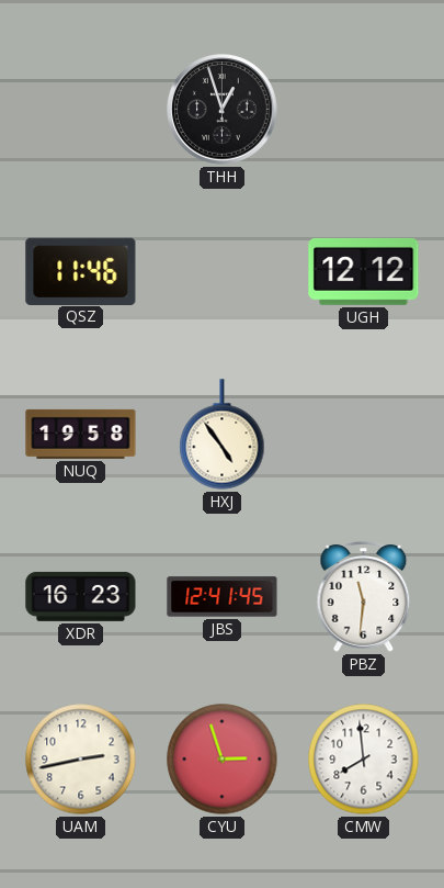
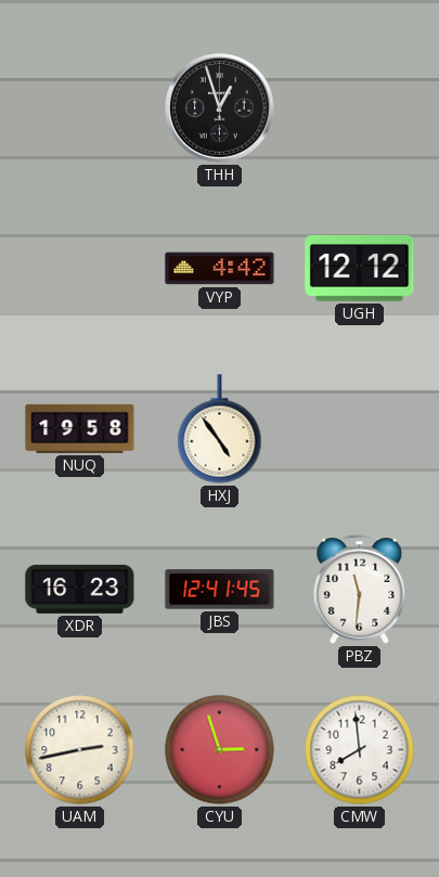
QSZ: 11:46 -> none (81, 271)
VYP: none -> 4:42 (220, 269)
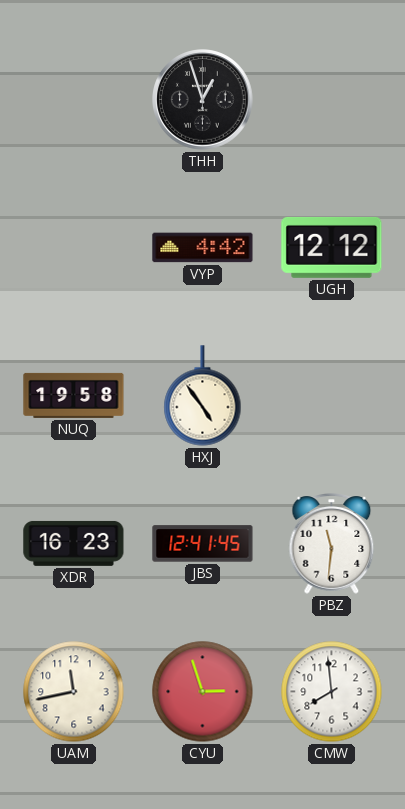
UAM: 2:43 -> 11:43 (74, 692)
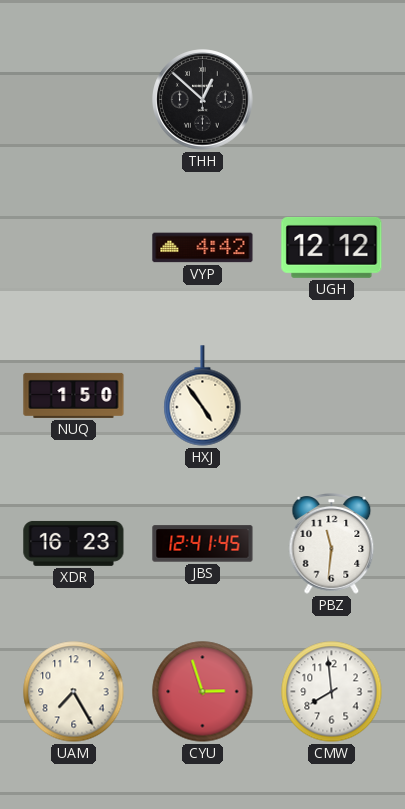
THH: 12:57 -> 12:52 (203, 100)
NUQ: 19:58 -> 1:50 (74, 395)
UAM: 11:43 -> 7:25 (74, 692)
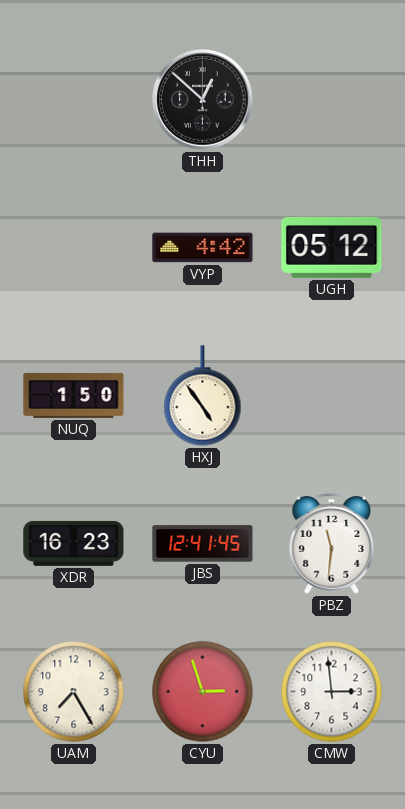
UGH: 12:12 -> 05:12 (332, 247)
CMW: 7:59 -> 2:59 (332, 692)
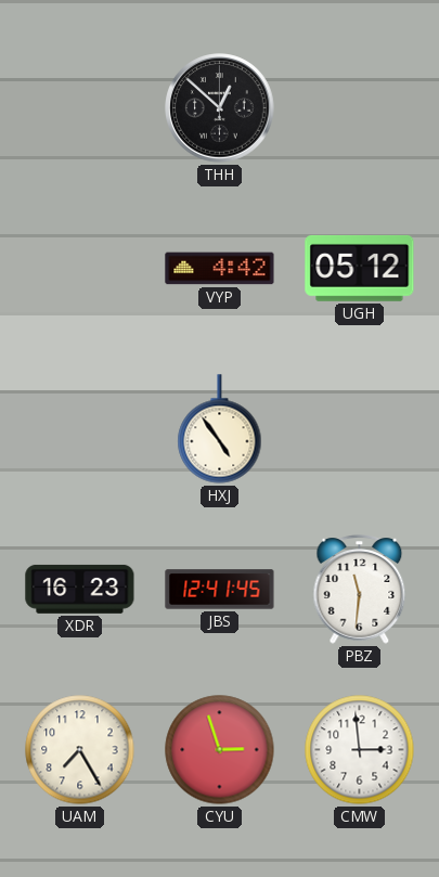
NUQ: 1:50 -> none (74, 395)
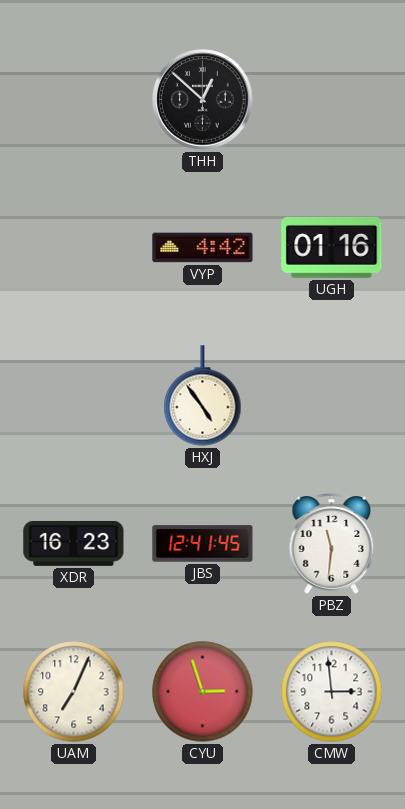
UGH: 05:12 -> 01:16 (332, 247)
UAM: 7:25 -> 7:04 (74, 692)
